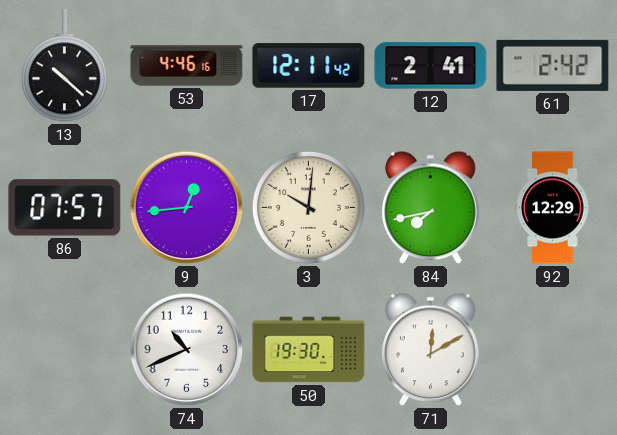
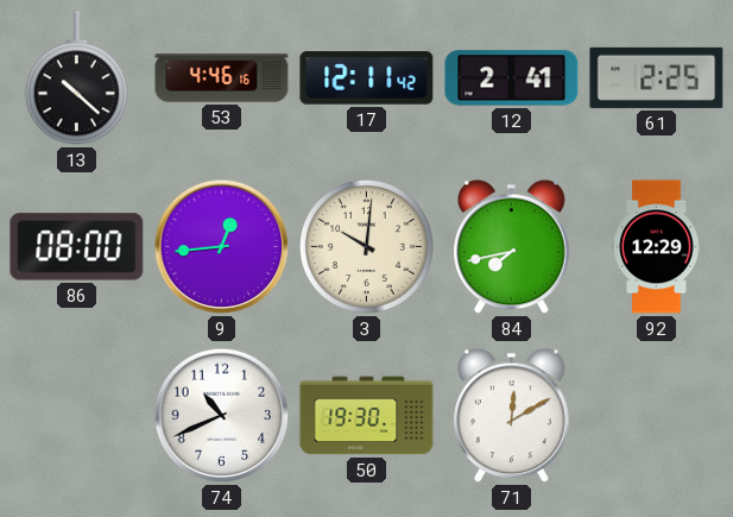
61: 2:42 -> 2:25 (657, 77)
86: 07:57 -> 08:00 (77, 247)
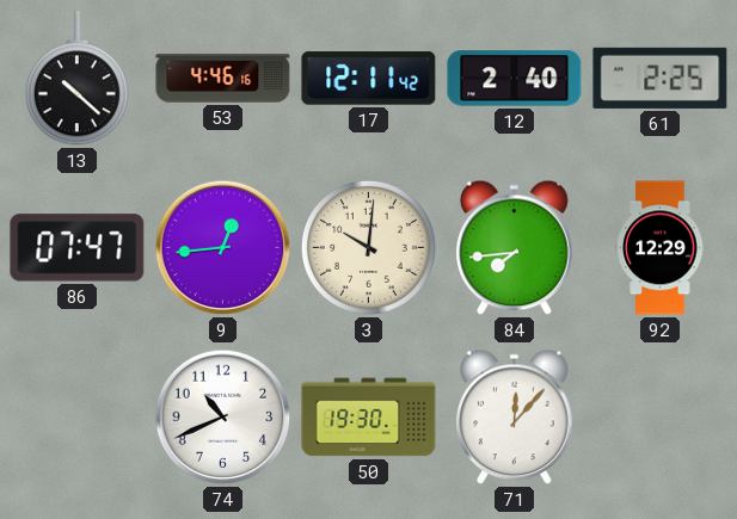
12: 2:41 -> 2:40 (515, 79)
86: 08:00 -> 07:47 (78, 248)
84: 7:43 -> 7:44 (515, 248)
71: 12:10 -> 12:07 (515, 418)
